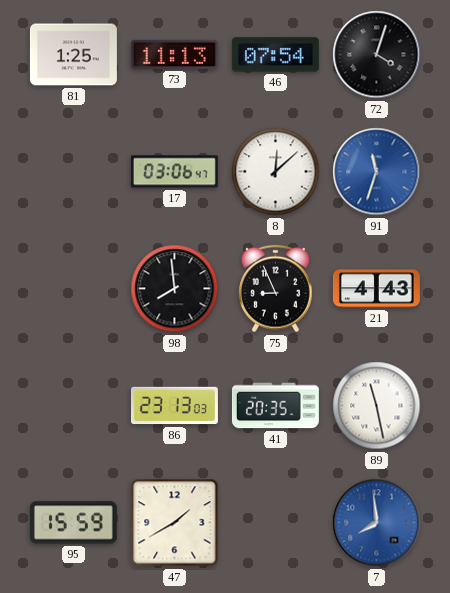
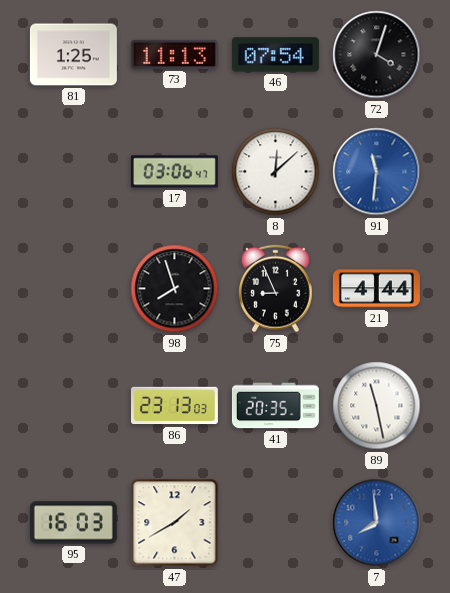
91: 11:33 -> 11:31 (377, 172)
98: 7:59 -> 7:57 (175, 289)
21: 4:43 -> 4:44 (376, 289)
95: 15:59 -> 16:03 (73, 523)
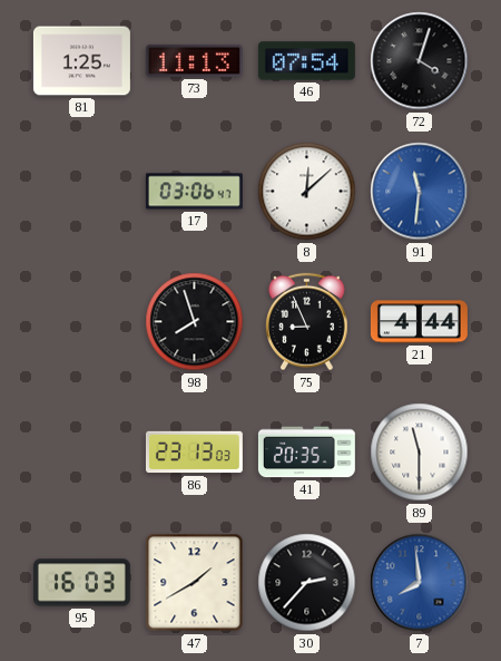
89: 11:28 -> 11:30 (420, 453)
30: none -> 2:37 (307, 583)
